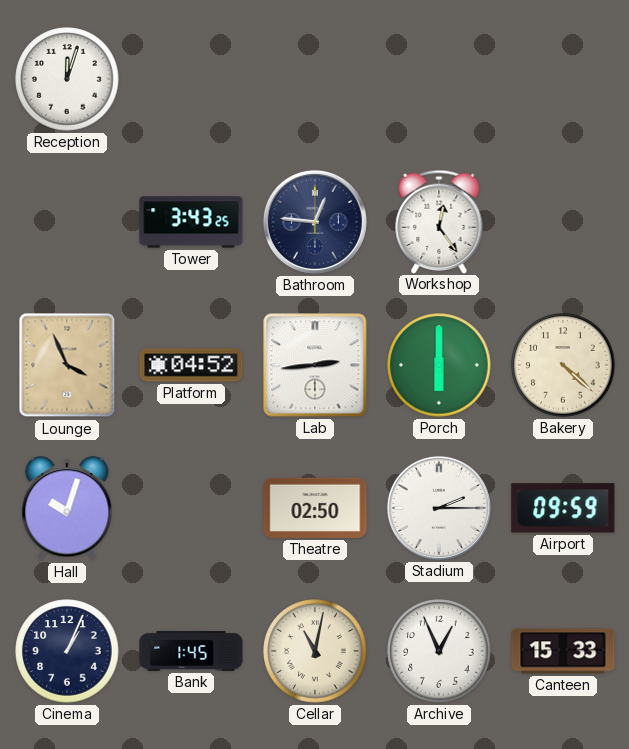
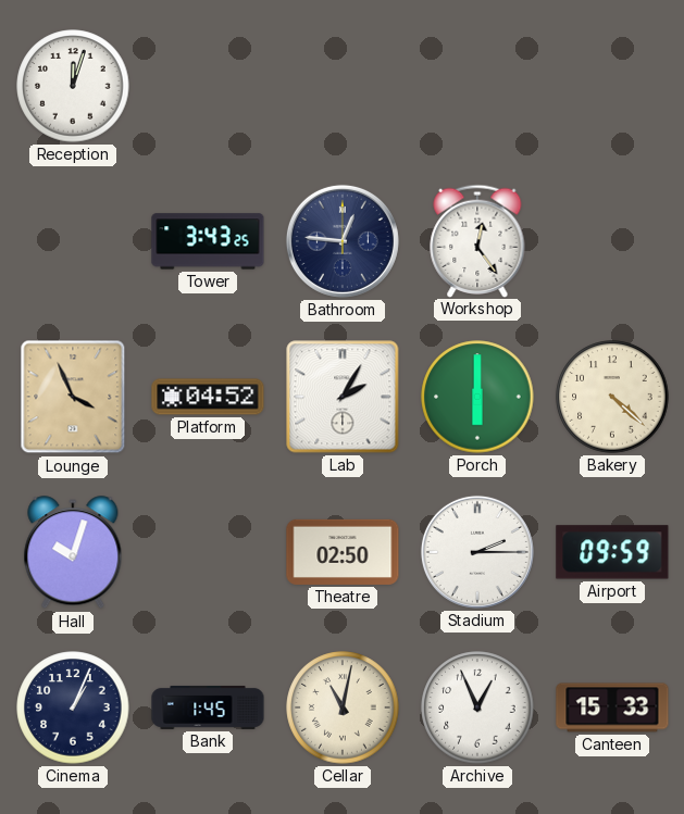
Lab: 2:44 -> 2:05 (343, 397)
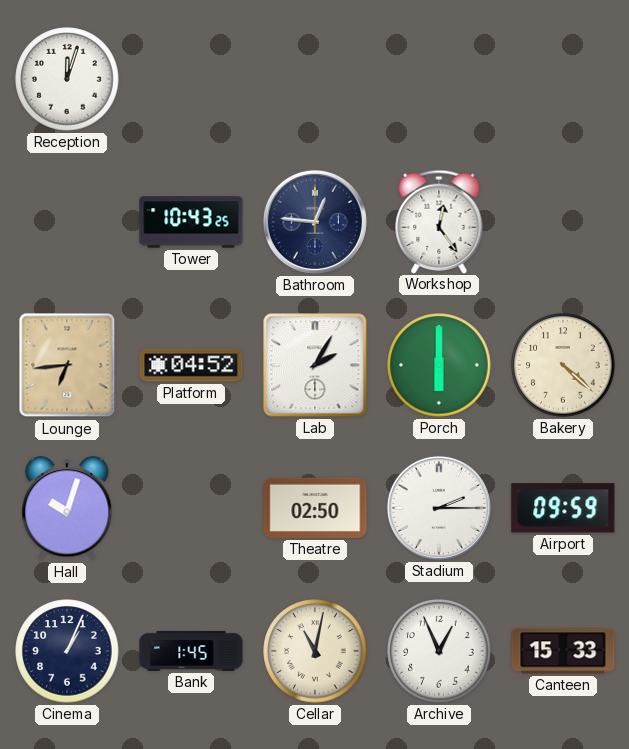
Tower: 3:43 -> 10:43 (191, 222)
Lounge: 3:56 -> 6:44 (67, 365)
